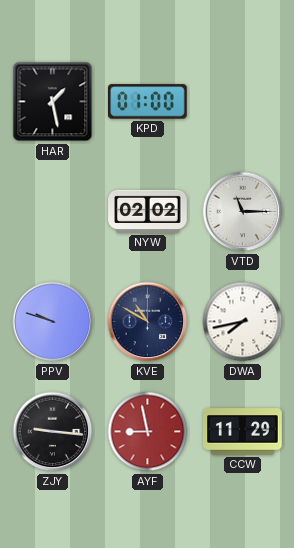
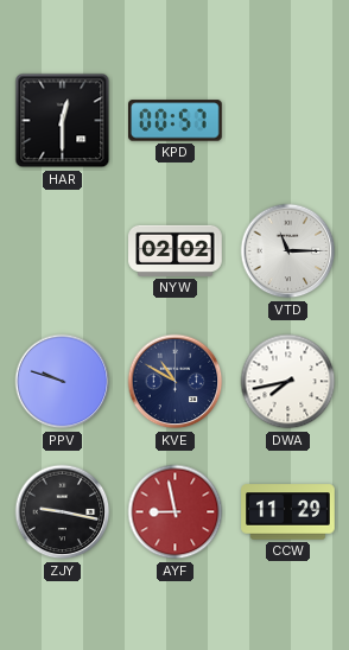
HAR: 1:28 -> 12:30 (63, 121)
KPD: 01:00 -> 00:57 (176, 121)
ZJY: 9:16 -> 9:17 (63, 512)
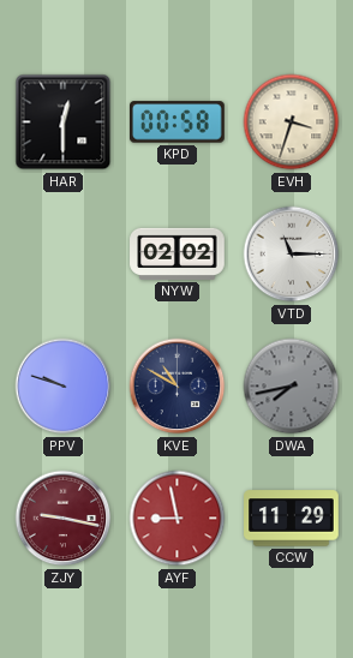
KPD: 00:57 -> 00:58 (178, 122)
EVH: none -> 3:33 (292, 122)
DWA dial: white -> grey (292, 387)
ZJY dial: black -> burgundy (64, 519)
